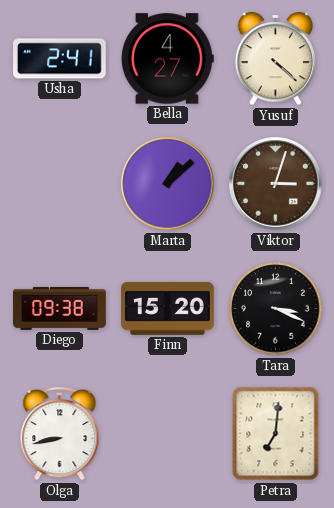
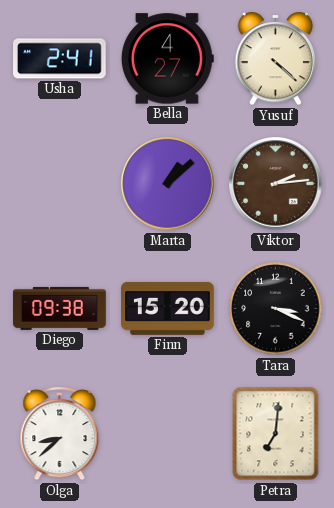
Viktor: 3:03 -> 2:14 (276, 184)
Olga: 8:43 -> 8:38 (60, 434)
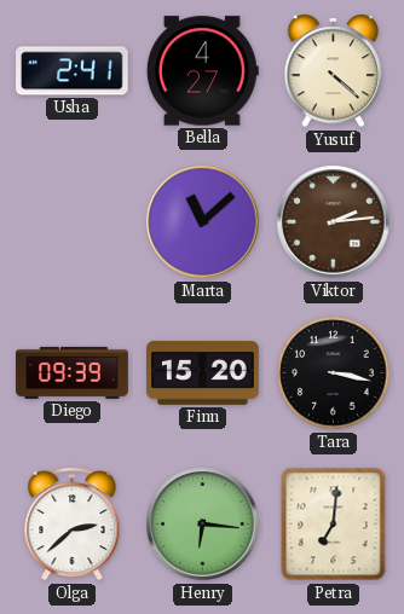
Marta: 1:08 -> 11:08 (203, 222)
Diego: 09:38 -> 09:39 (73, 372)
Tara: 3:19 -> 3:17 (334, 373)
Olga: 8:38 -> 2:38 (73, 525)
Henry: none -> 6:16 (203, 525)
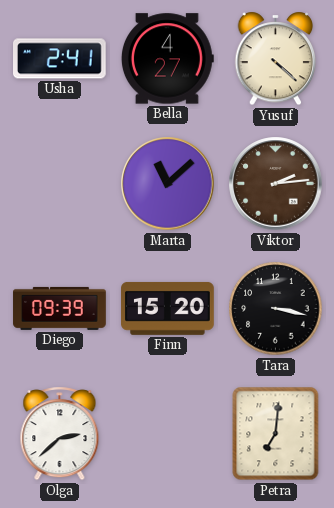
Henry: 6:16 -> none (203, 525)
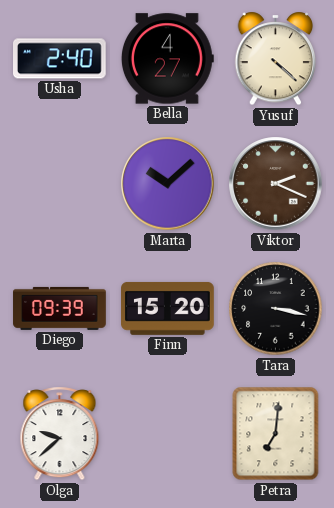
Usha: 2:41 -> 2:40 (60, 59)
Marta: 11:08 -> 10:08 (168, 184)
Viktor: 2:14 -> 2:19 (276, 184)
Olga: 2:38 -> 9:38 (60, 434)
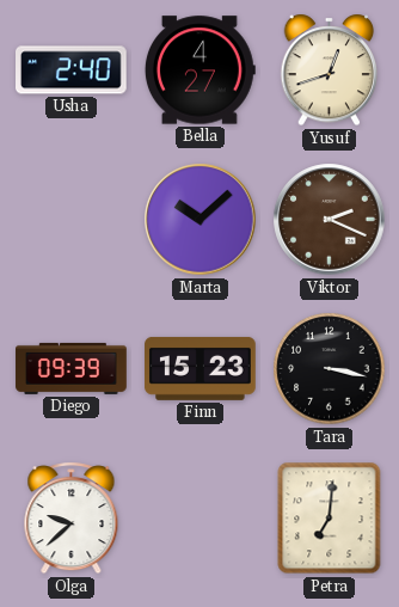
Yusuf: 4:22 -> 12:42 (330, 70)
Finn: 15:20 -> 15:23 (201, 368)
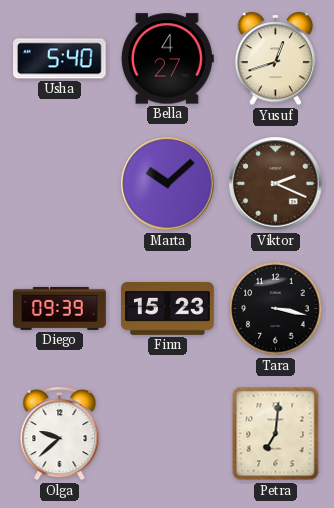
Usha: 2:40 -> 5:40 (60, 59)
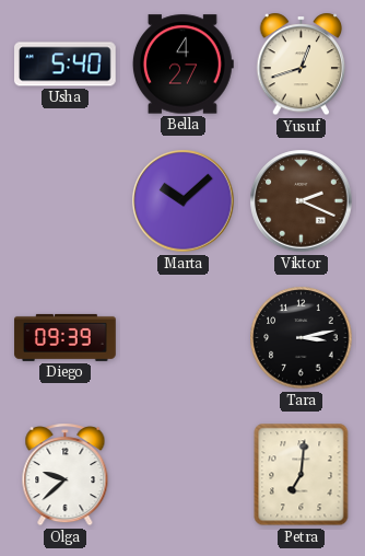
Finn: 15:23 -> none (168, 308)
Tara: 3:17 -> 3:13 (302, 338)
